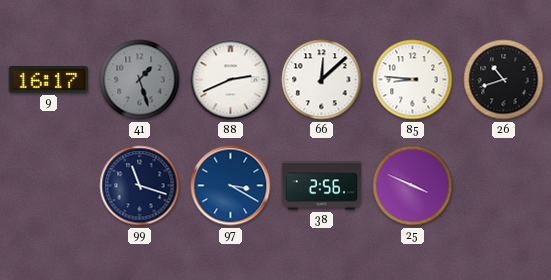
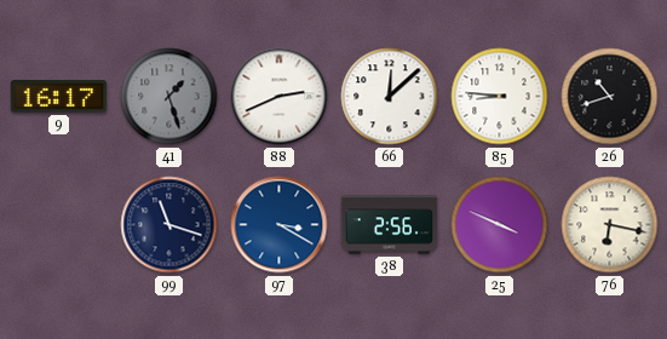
76: none -> 6:17 (610, 225)
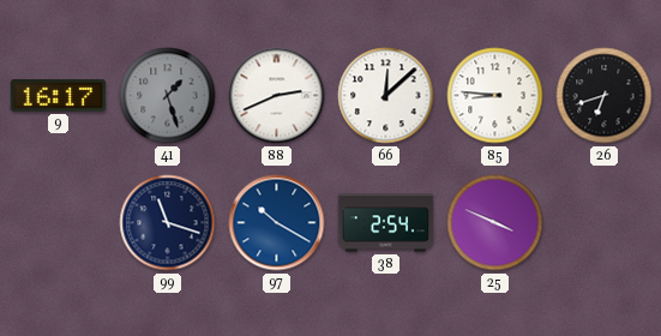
26: 10:42 -> 6:42 (605, 96)
97: 3:20 -> 10:20 (277, 223)
38: 2:56 -> 2:54 (386, 223)
76: 6:17 -> none (610, 225)
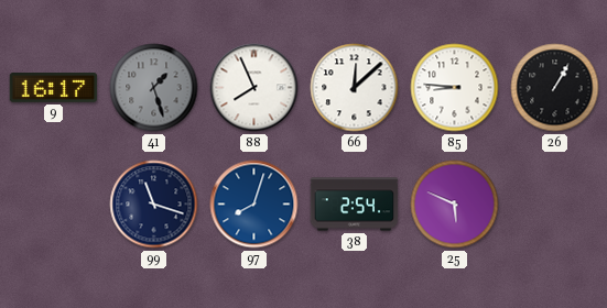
88: 2:41 -> 7:56 (254, 88)
26: 6:42 -> 1:05 (555, 88)
97: 10:20 -> 8:03 (254, 205)
25: 3:49 -> 5:49 (455, 205)
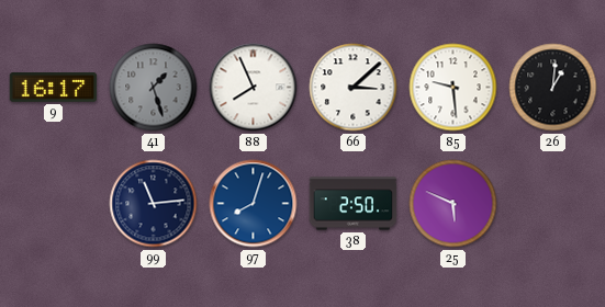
66: 12:08 -> 3:08 (354, 88)
85: 8:46 -> 9:29 (453, 88)
26: 1:05 -> 1:01 (553, 88)
99: 11:18 -> 11:14 (154, 204)
38: 2:54 -> 2:50 (354, 204)
